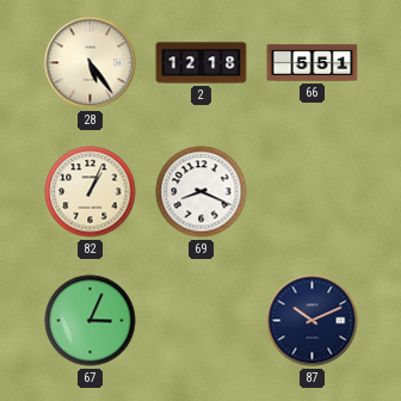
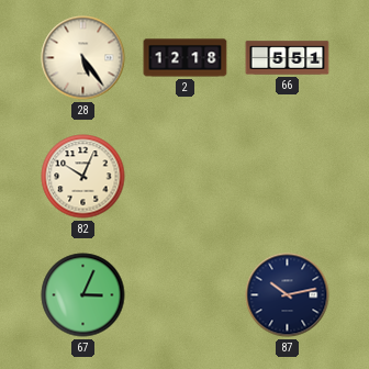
82: 1:04 -> 10:04 (83, 177)
69: 8:19 -> none (202, 192)
87: 10:11 -> 10:13 (288, 295)
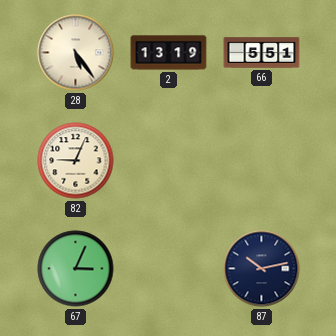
2: 12:18 -> 13:19 (169, 53)
82: 10:04 -> 9:04 (76, 161)
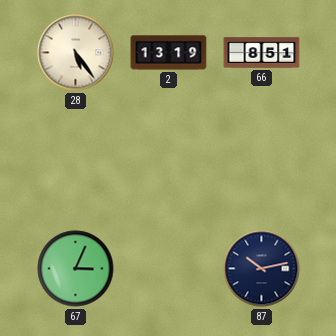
66: 5:51 -> 8:51 (262, 53)
82: 9:04 -> none (76, 161)
